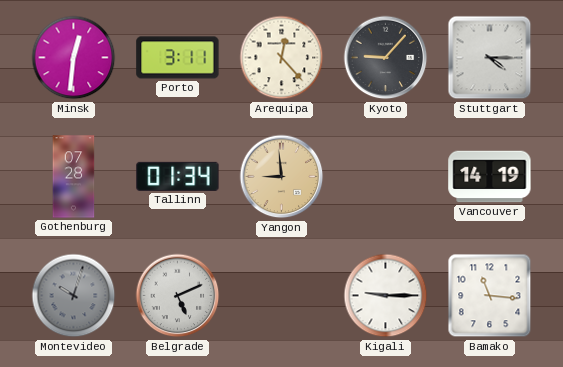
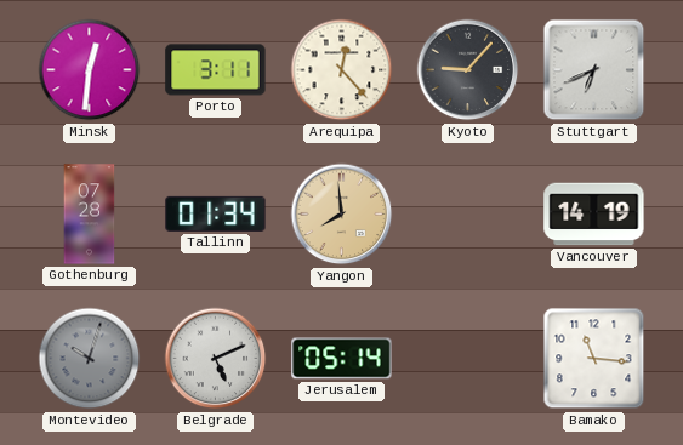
Stuttgart: 4:15 -> 6:41 (594, 70)
Yangon: 8:59 -> 7:59 (342, 215)
Jerusalem: none -> 05:14 (342, 359)
Kigali: 9:15 -> none (386, 296)
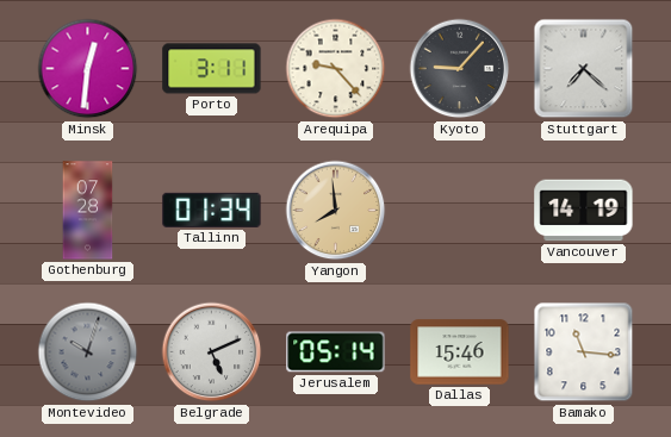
Arequipa: 12:23 -> 9:23 (336, 69)
Stuttgart: 6:41 -> 7:22 (584, 69)
Dallas: none -> 15:46 (460, 352)
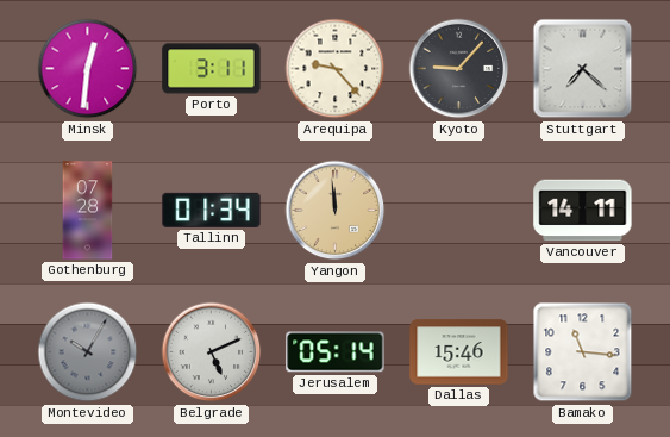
Yangon: 7:59 -> 11:59 (336, 211)
Vancouver: 14:19 -> 14:11 (583, 211)
Montevideo: 10:03 -> 10:05 (88, 352)
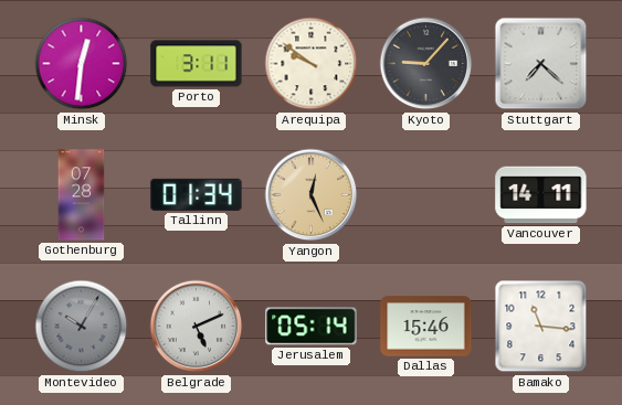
Arequipa: 9:23 -> 9:51 (312, 64)
Yangon: 11:59 -> 12:26 (312, 195)
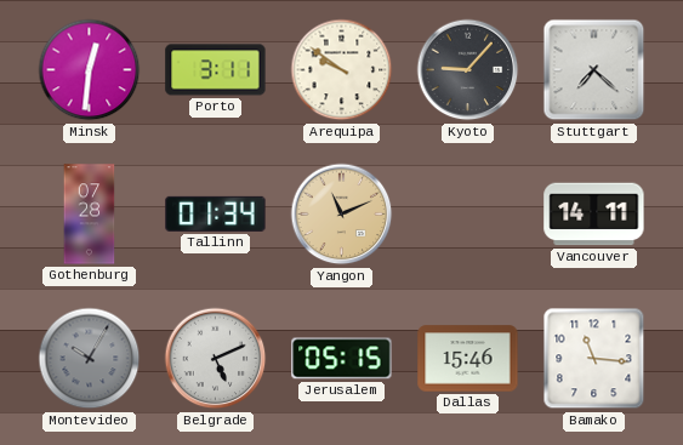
Yangon: 12:26 -> 11:11 (342, 215)
Jerusalem: 05:14 -> 05:15 (342, 359)
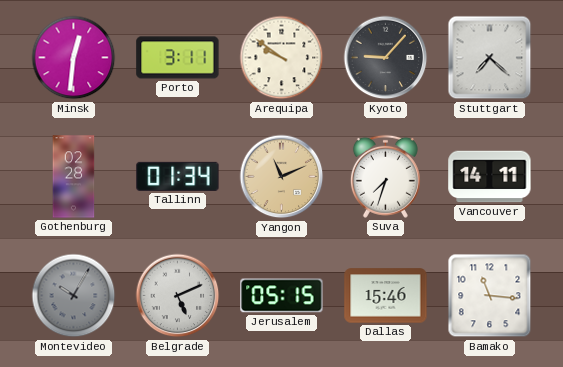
Gothenburg: 07:28 -> 02:28 (74, 177)
Suva: none -> 7:33 (385, 176)
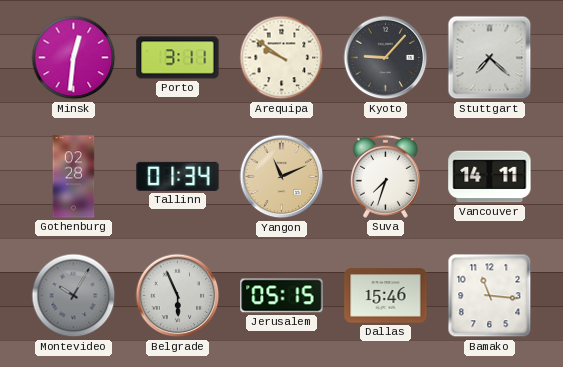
Belgrade: 5:11 -> 5:56 (178, 296)
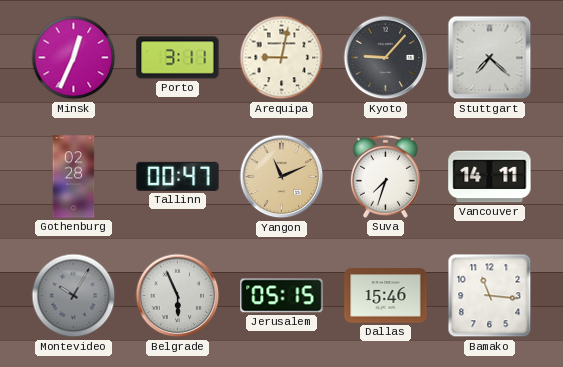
Minsk: 12:31 -> 12:34 (74, 58)
Arequipa: 9:51 -> 9:02 (282, 58)
Tallinn: 01:34 -> 00:47 (178, 176)
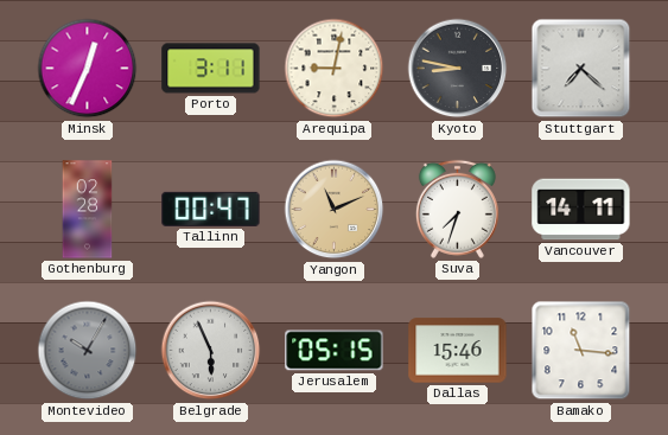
Kyoto: 9:07 -> 8:47 (458, 69)
